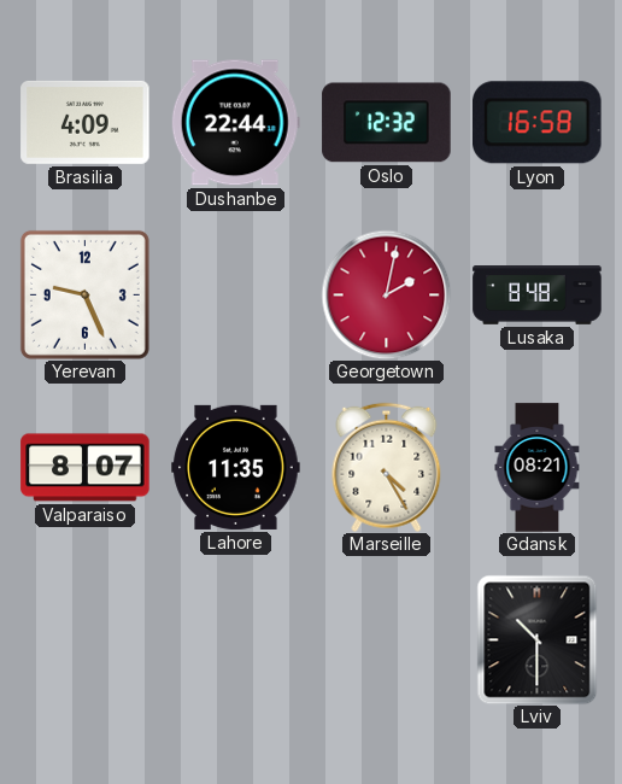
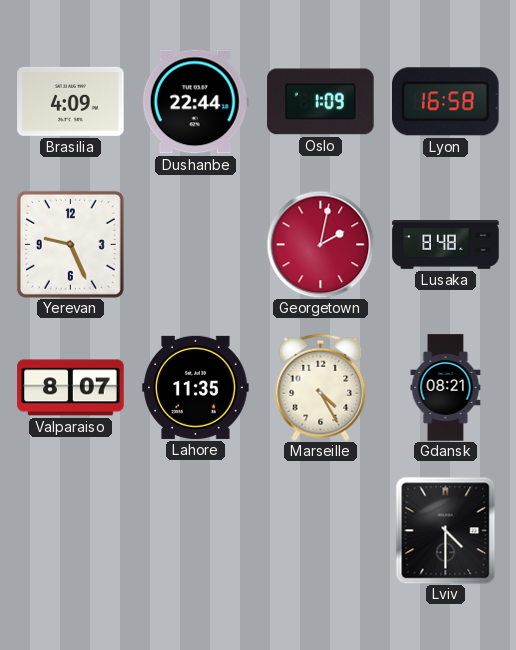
Oslo: 12:32 -> 1:09 (321, 102)
Lviv: 10:30 -> 4:30 (446, 530)
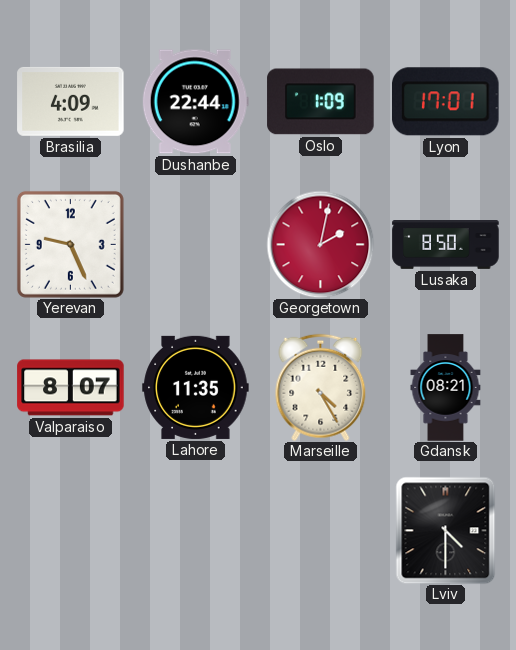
Lyon: 16:58 -> 17:01 (446, 102)
Lusaka: 8:48 -> 8:50 (446, 245)
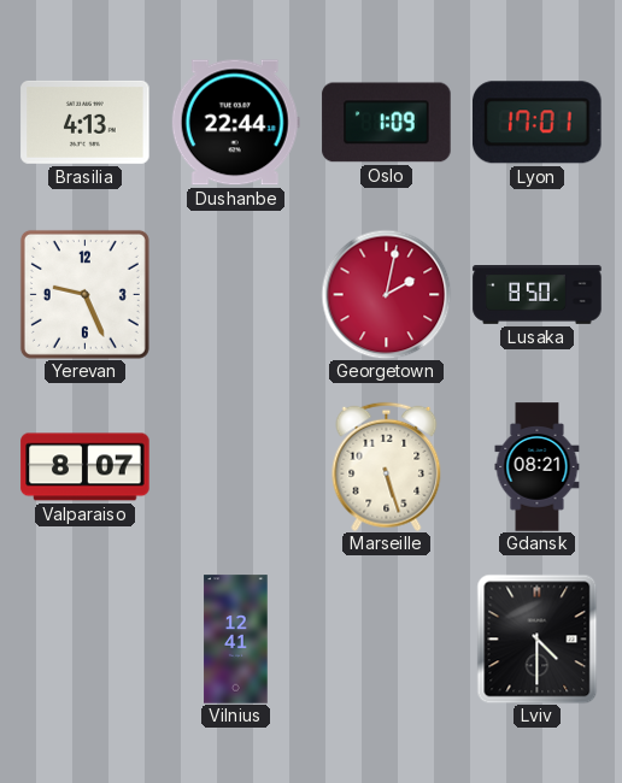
Brasilia: 4:09 -> 4:13 (86, 122)
Lahore: 11:35 -> none (196, 387)
Marseille: 4:25 -> 5:27 (387, 466)
Vilnius: none -> 12:41 (236, 640)
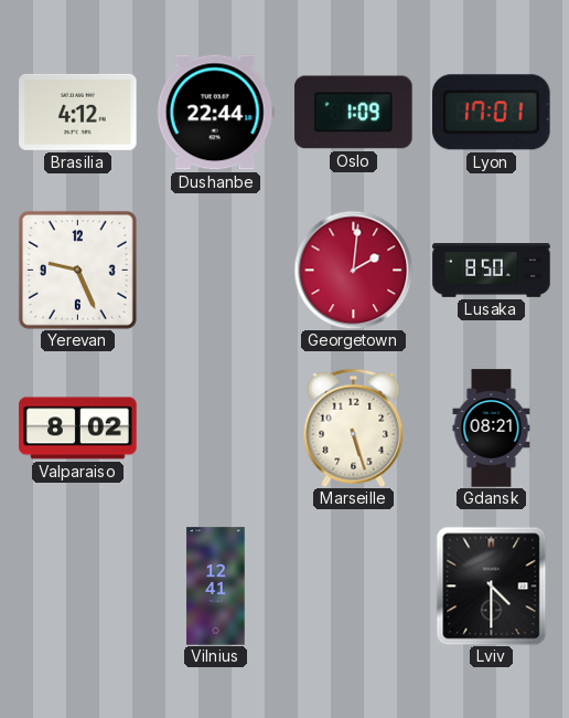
Brasilia: 4:13 -> 4:12 (78, 112)
Georgetown: 2:02 -> 2:01 (353, 270)
Valparaiso: 8:07 -> 8:02 (78, 429)
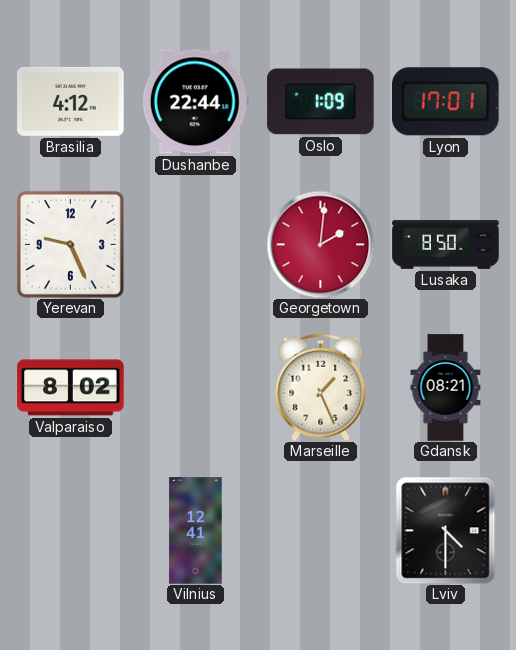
Marseille: 5:27 -> 1:26 (321, 387)
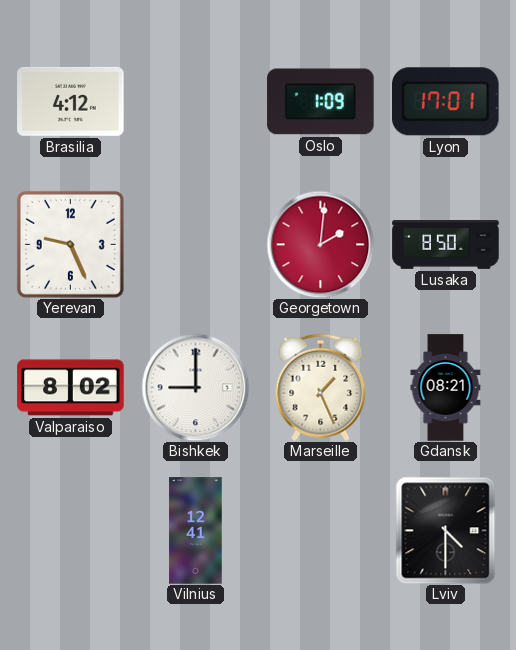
Dushanbe: 22:44 -> none (195, 102)
Bishkek: none -> 9:00 (195, 387)
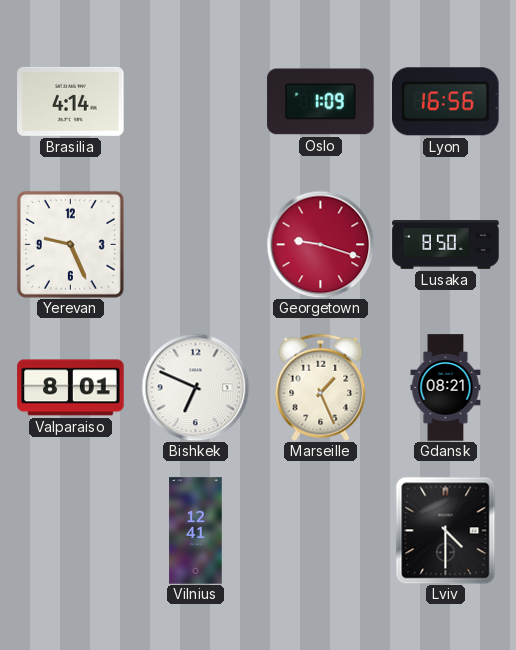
Brasilia: 4:12 -> 4:14 (71, 101)
Lyon: 17:01 -> 16:56 (446, 102)
Georgetown: 2:01 -> 9:18 (320, 244)
Valparaiso: 8:02 -> 8:01 (71, 388)
Bishkek: 9:00 -> 6:49 (195, 387)
